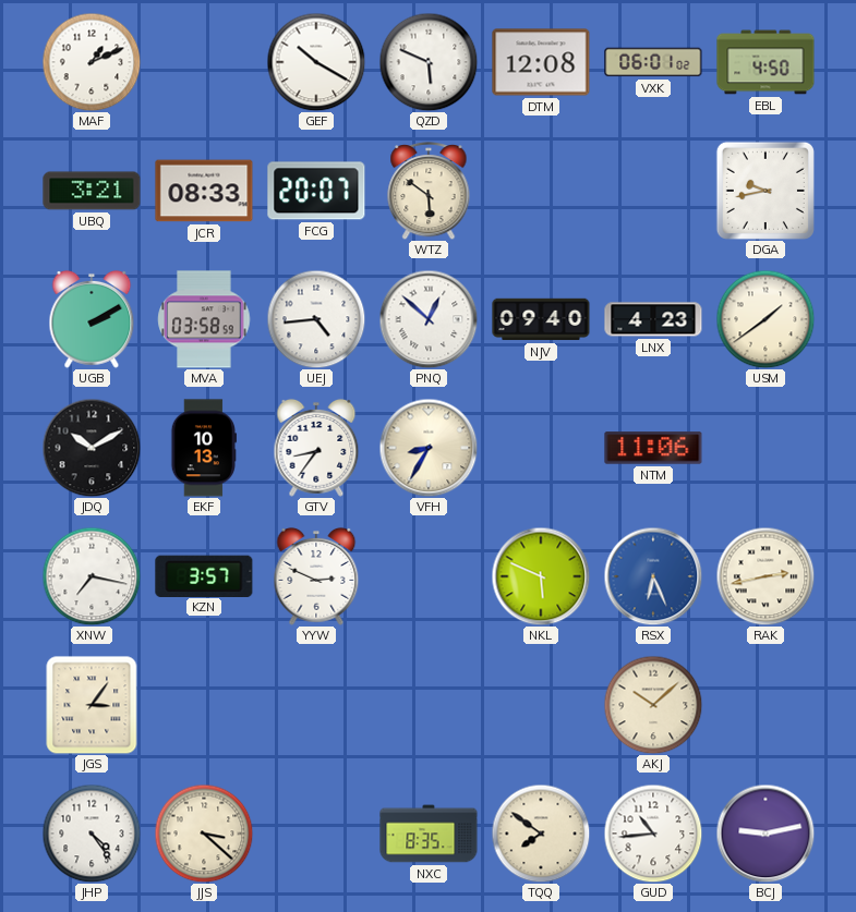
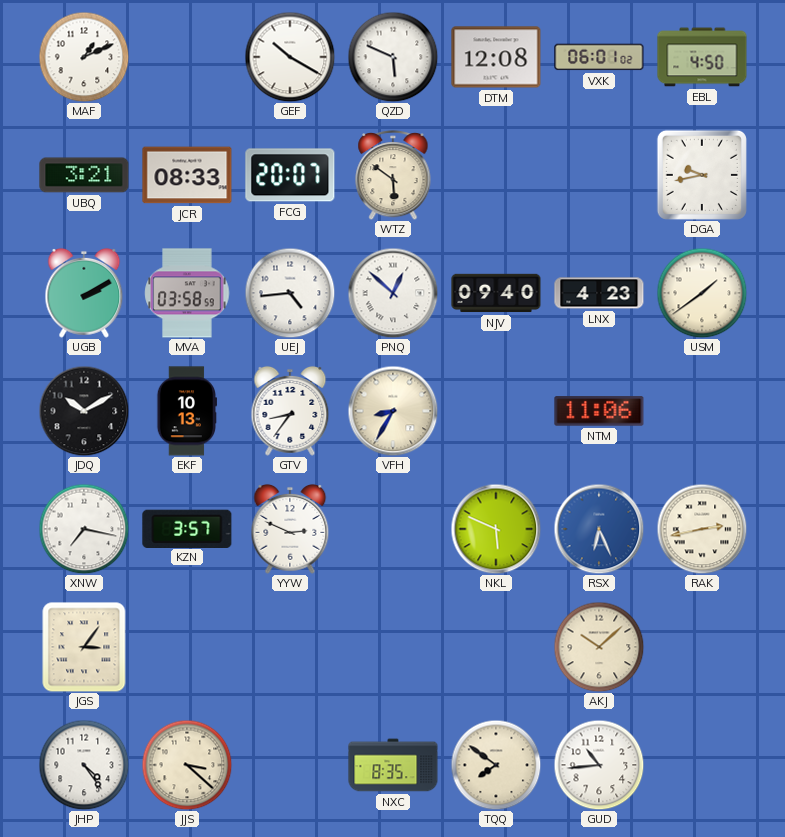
BCJ: 9:13 -> none (765, 834)
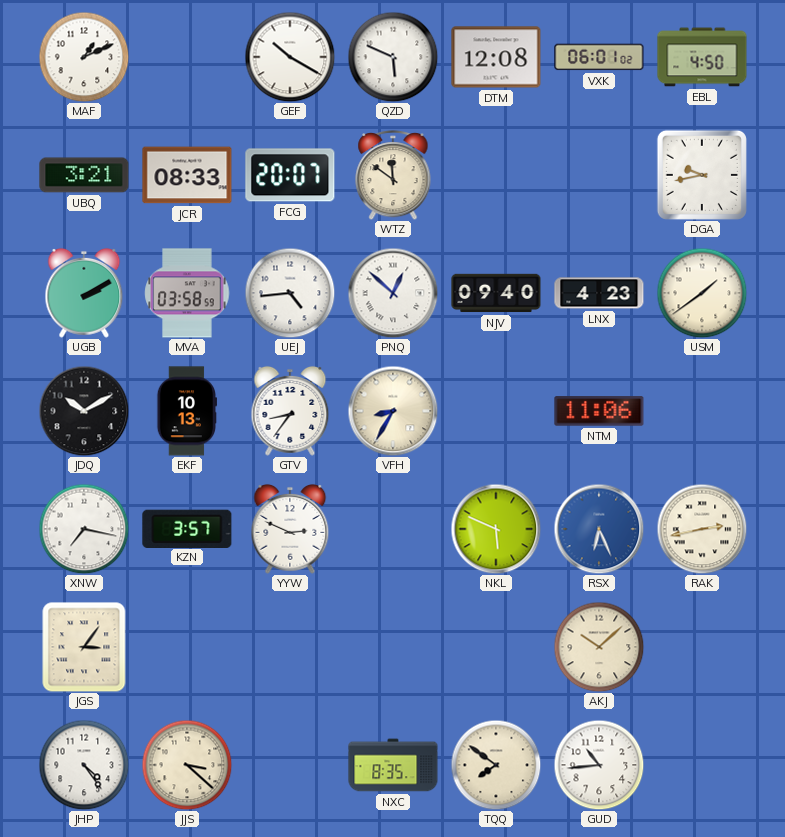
WTZ: 5:51 -> 11:51 (393, 176)
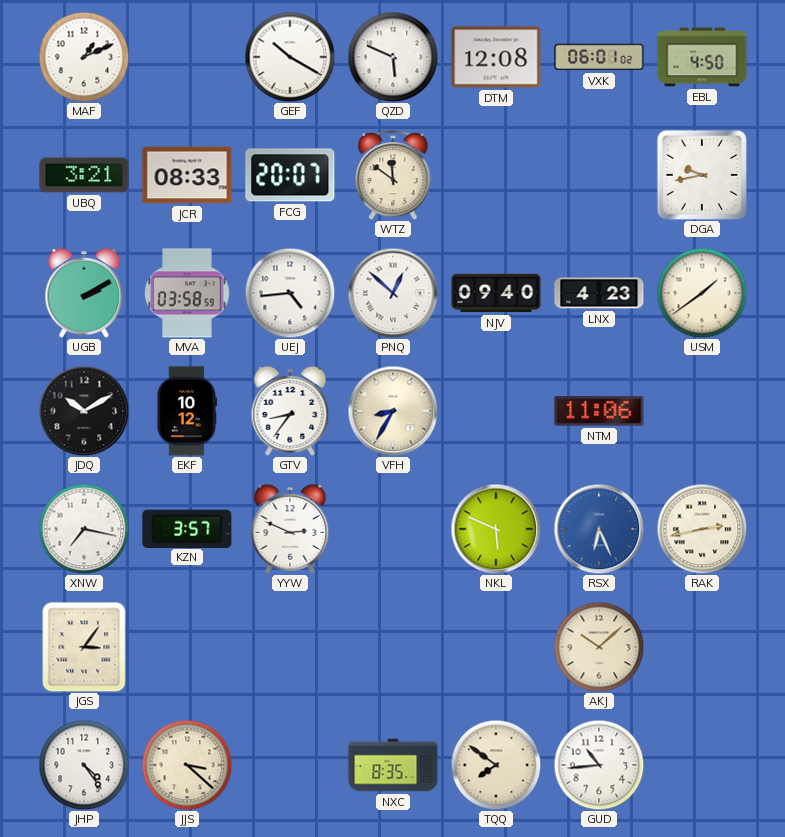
EKF: 10:13 -> 10:12 (186, 411)
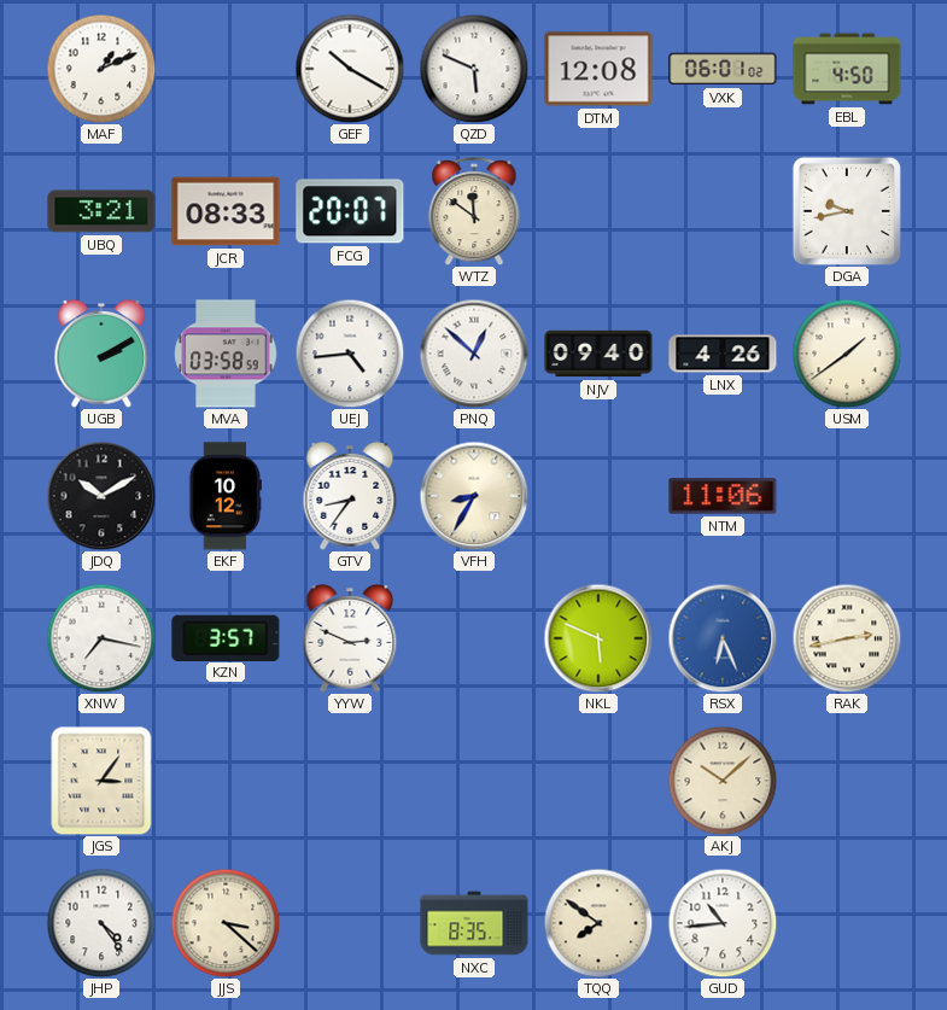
LNX: 4:23 -> 4:26 (723, 354)
